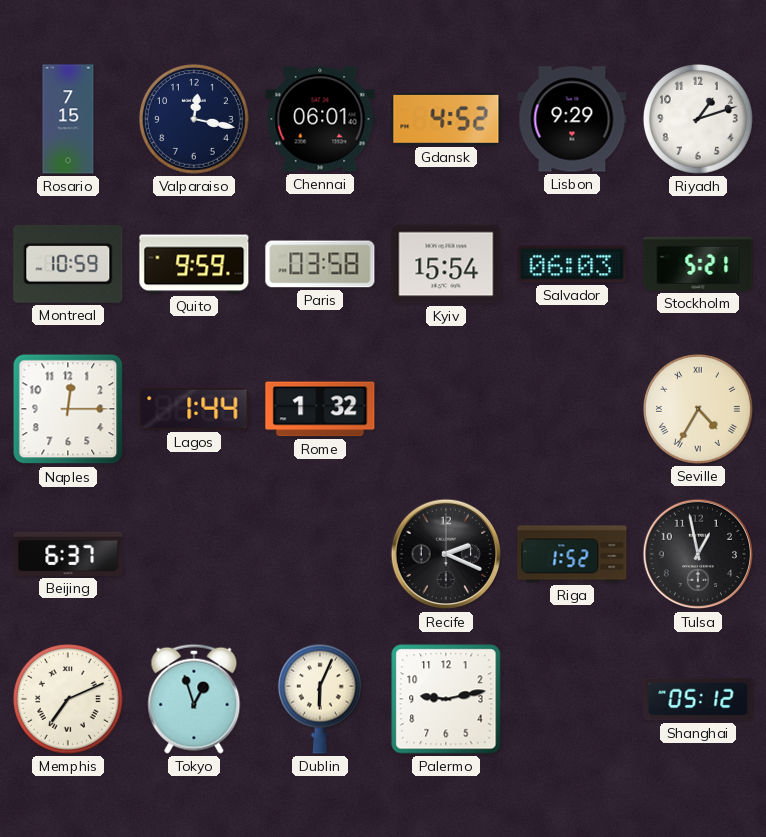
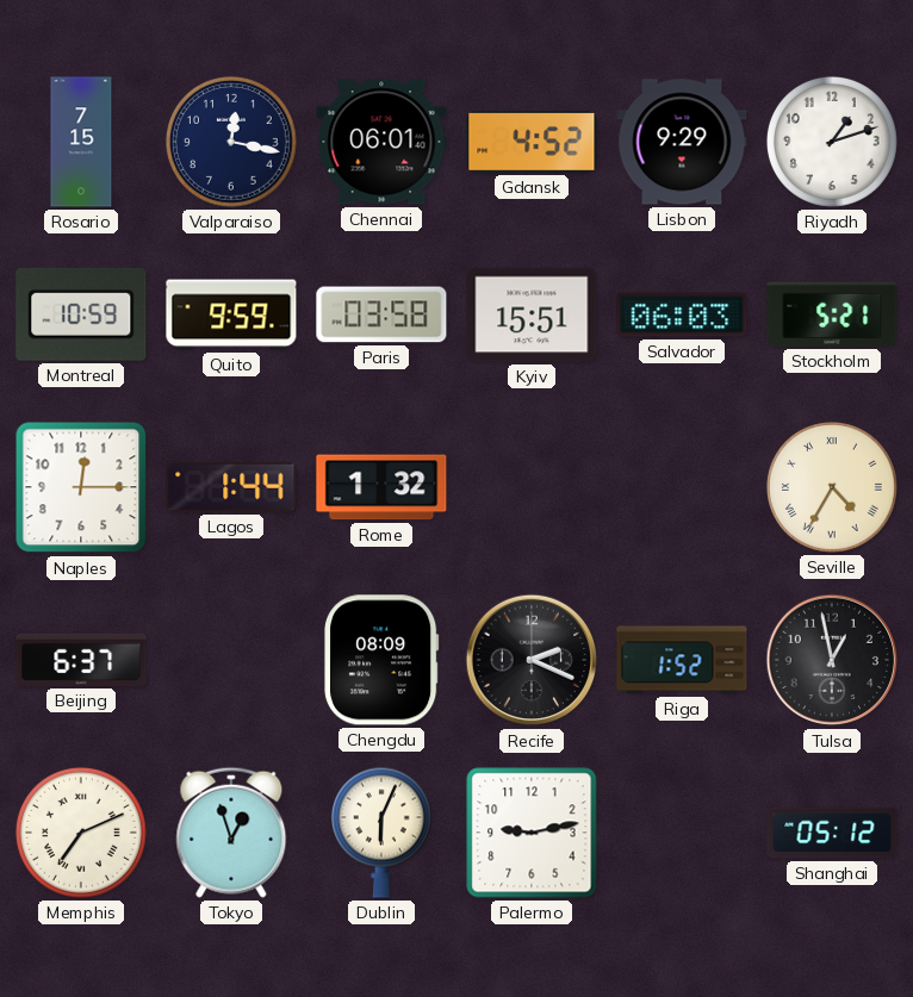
Kyiv: 15:54 -> 15:51 (532, 314)
Chengdu: none -> 08:09 (381, 660)
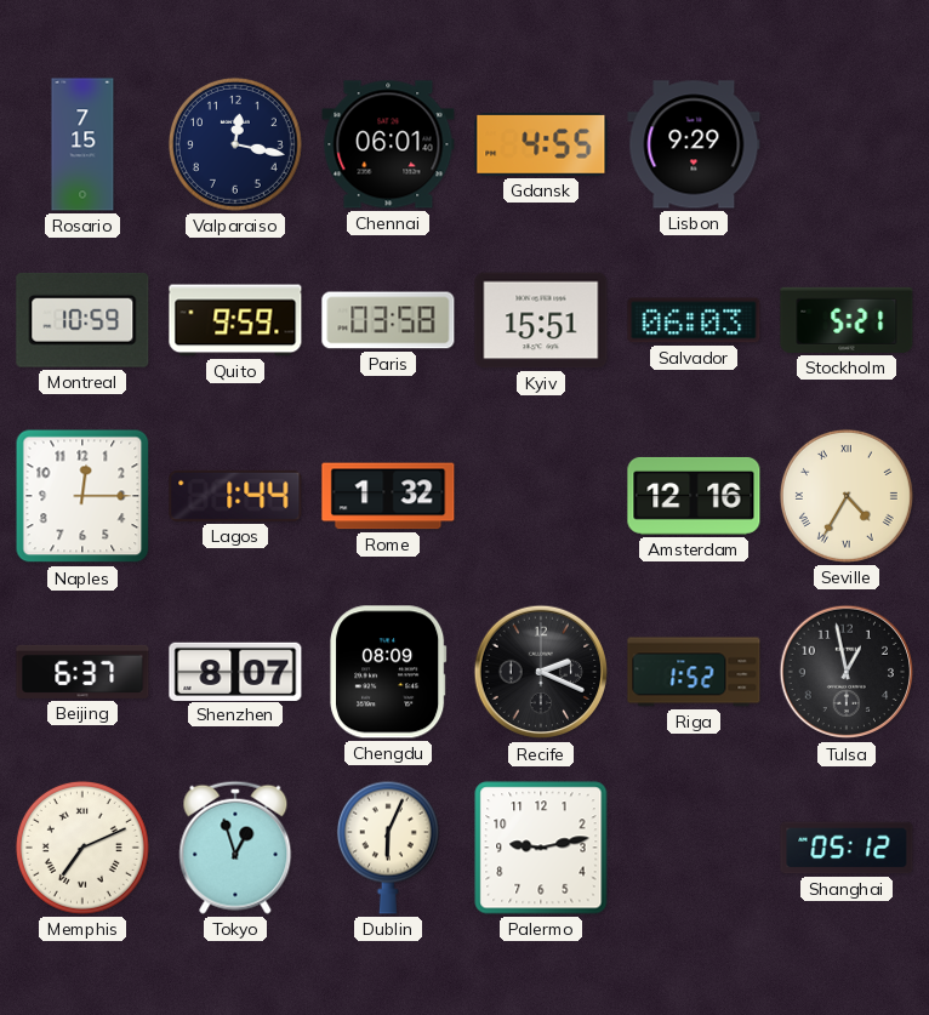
Gdansk: 4:52 -> 4:55 (541, 146)
Riyadh: 1:12 -> none (832, 142)
Amsterdam: none -> 12:16 (694, 496)
Shenzhen: none -> 8:07 (235, 671)
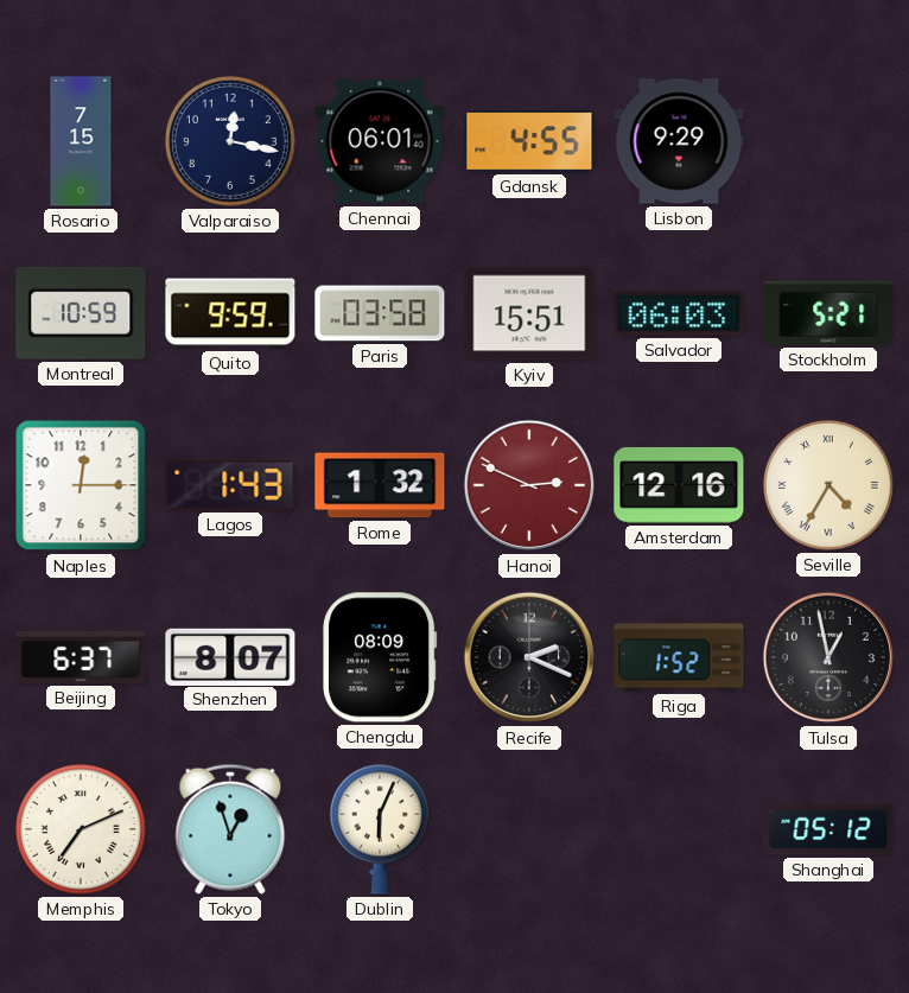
Lagos: 1:44 -> 1:43 (230, 485)
Hanoi: none -> 2:49 (529, 485)
Palermo: 9:13 -> none (541, 848)
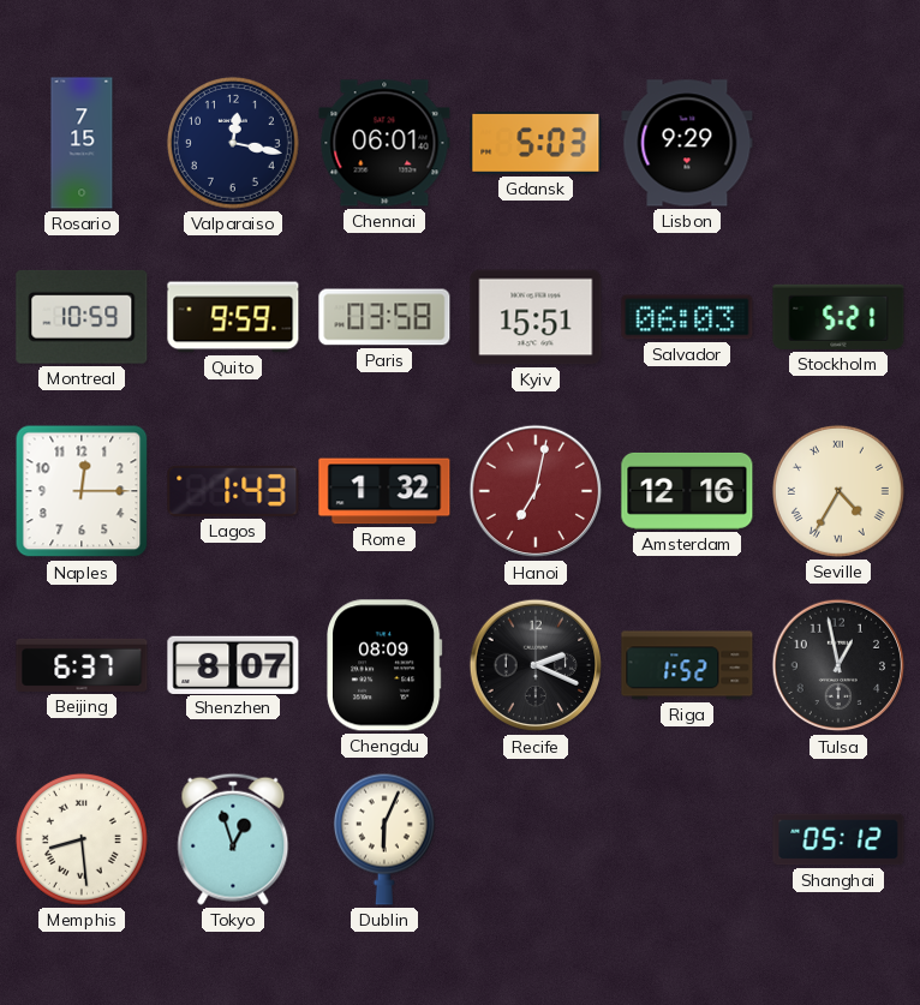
Gdansk: 4:55 -> 5:03 (536, 144)
Hanoi: 2:49 -> 7:02 (536, 491)
Memphis: 7:11 -> 8:29 (82, 839)
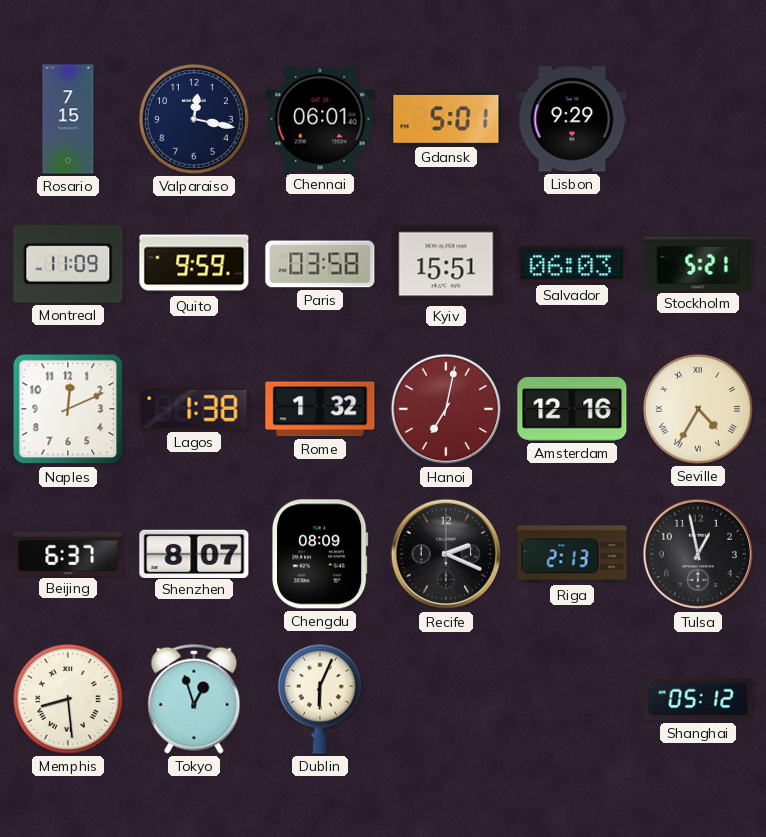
Gdansk: 5:03 -> 5:01 (446, 120)
Montreal: 10:59 -> 11:09 (68, 264)
Naples: 12:15 -> 12:11 (68, 409)
Lagos: 1:43 -> 1:38 (194, 409)
Riga: 1:52 -> 2:13 (572, 554)
